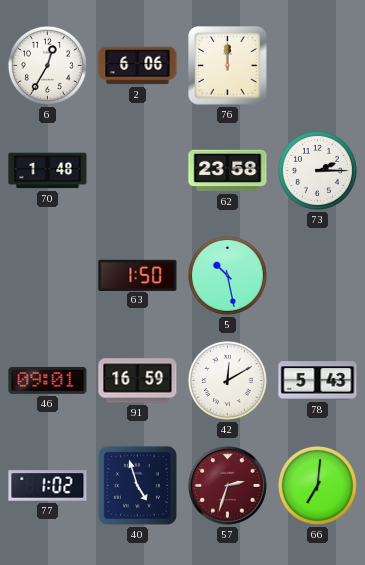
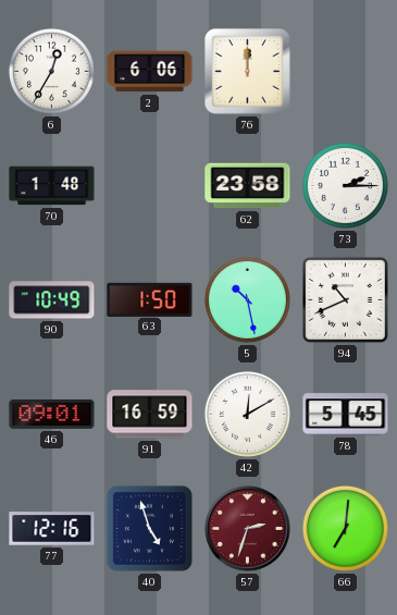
90: none -> 10:49 (52, 300)
94: none -> 10:41 (346, 300)
78: 5:43 -> 5:45 (346, 415)
77: 1:02 -> 12:16 (52, 529)
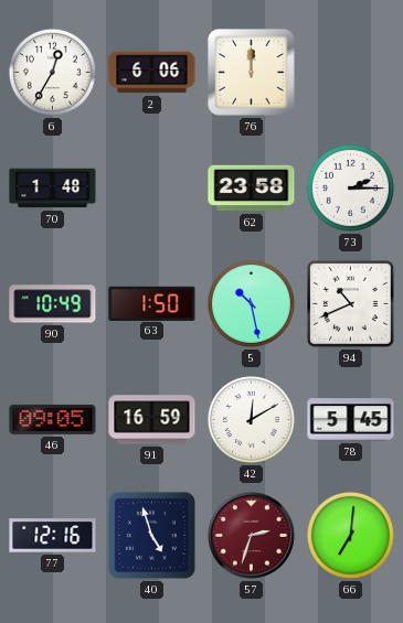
46: 09:01 -> 09:05 (53, 419)
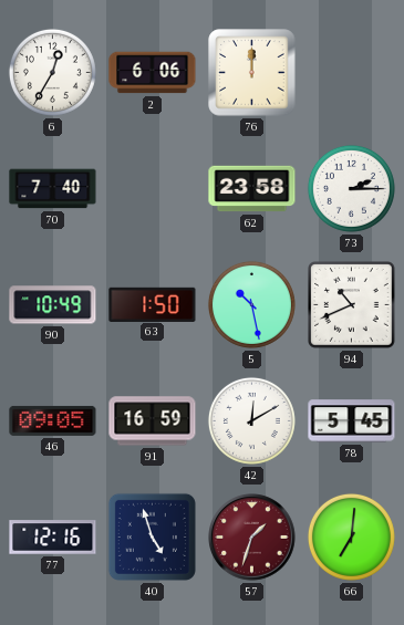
70: 1:48 -> 7:40 (53, 189)
57: 2:33 -> 1:33 (252, 538)
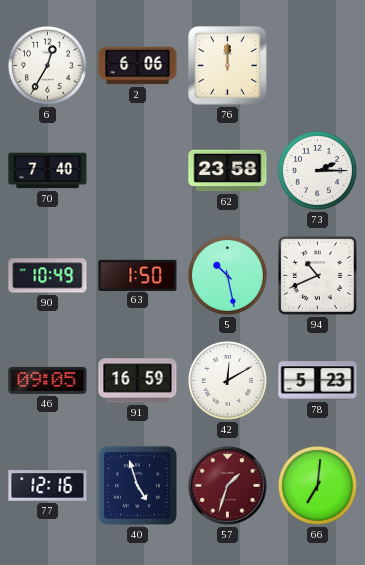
78: 5:45 -> 5:23 (318, 381)
